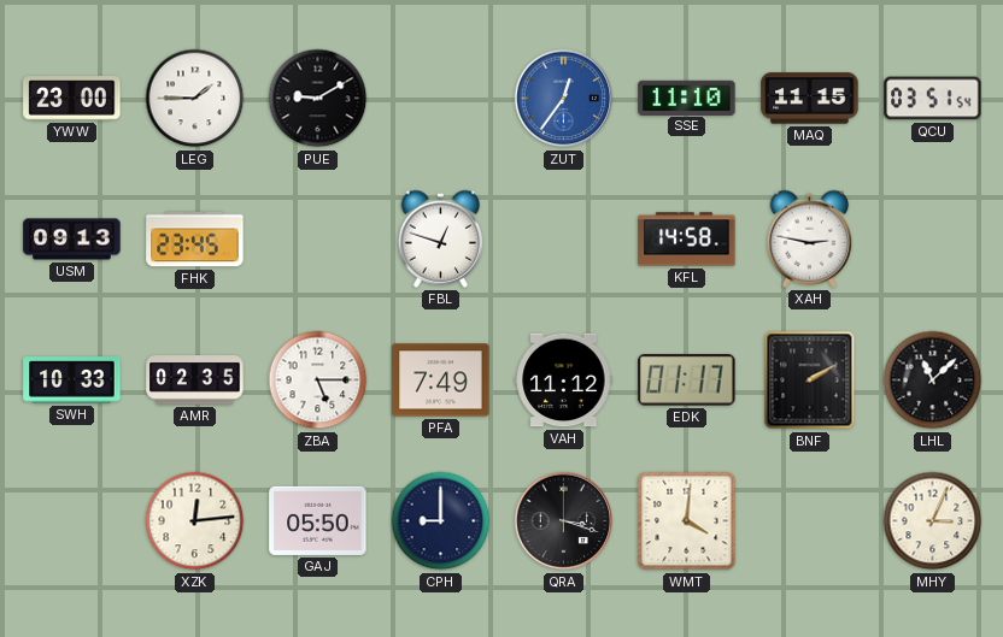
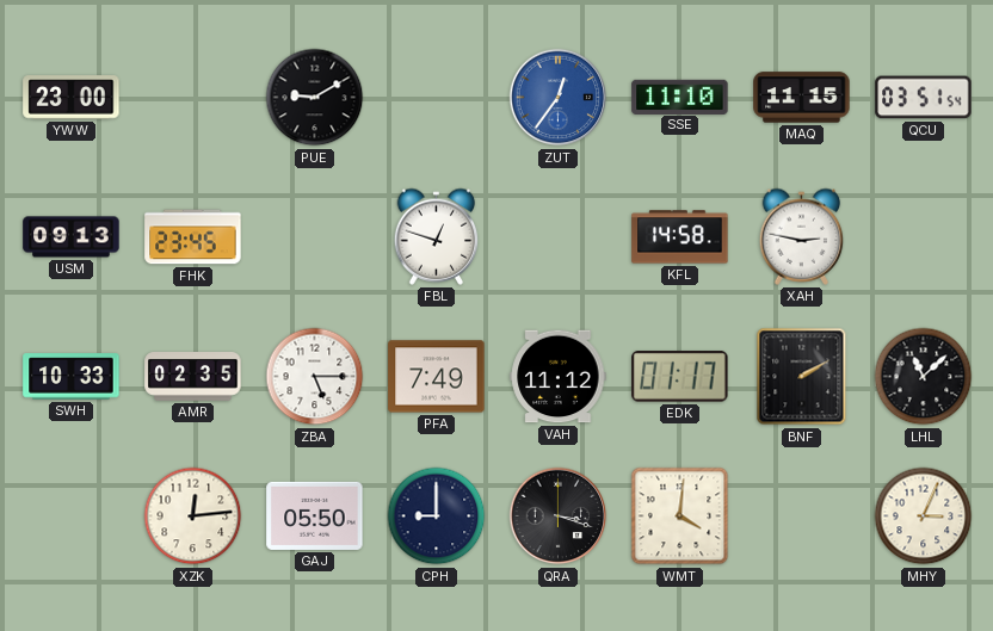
LEG: 1:45 -> none (195, 99)
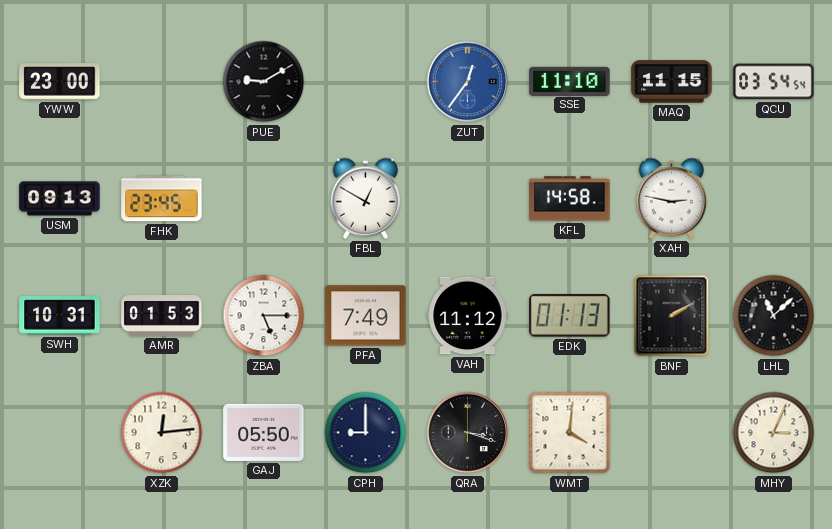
QCU: 03:51 -> 03:54 (774, 82)
FBL: 12:48 -> 12:50 (366, 198)
SWH: 10:33 -> 10:31 (60, 316)
AMR: 02:35 -> 01:53 (162, 316)
EDK: 01:17 -> 01:13 (570, 316)
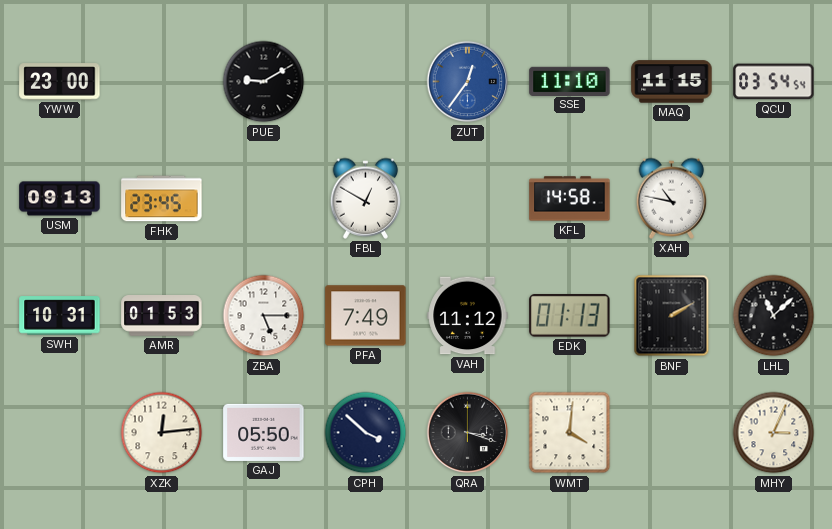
XAH: 2:47 -> 10:47 (672, 198)
CPH: 9:00 -> 3:52 (366, 433)
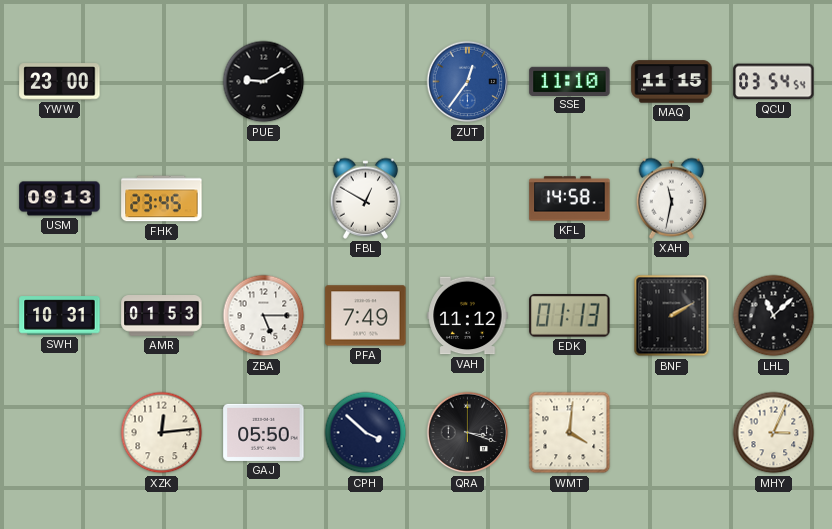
XAH: 10:47 -> 11:32 (672, 198)
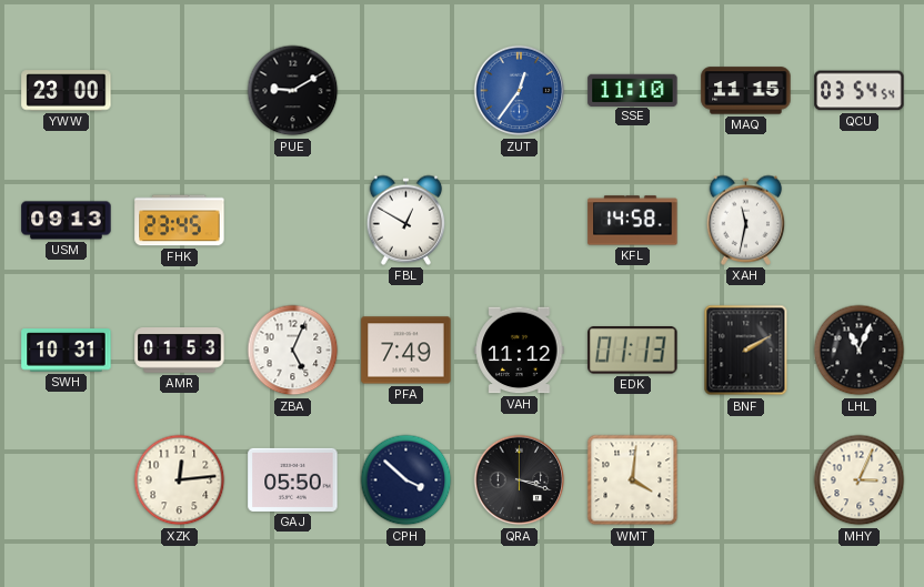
ZBA: 5:15 -> 5:04 (293, 351)
LHL: 11:08 -> 11:04 (860, 351)
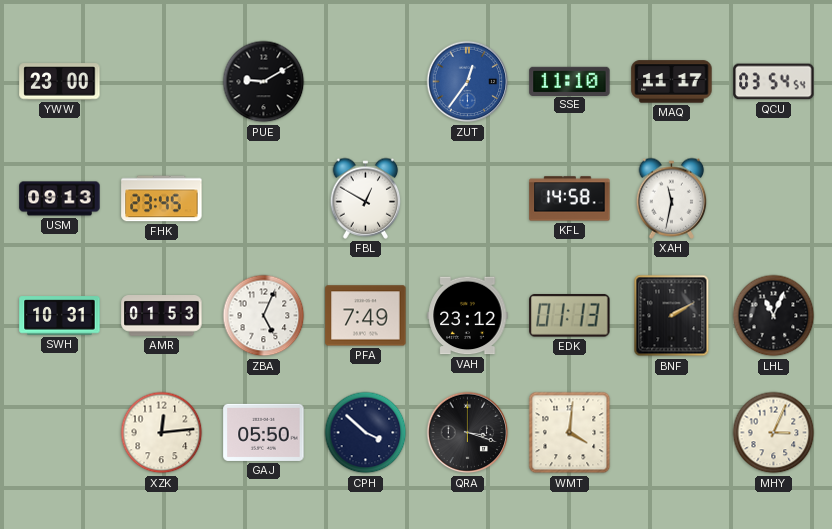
MAQ: 11:15 -> 11:17 (672, 82)
VAH: 11:12 -> 23:12 (468, 316)
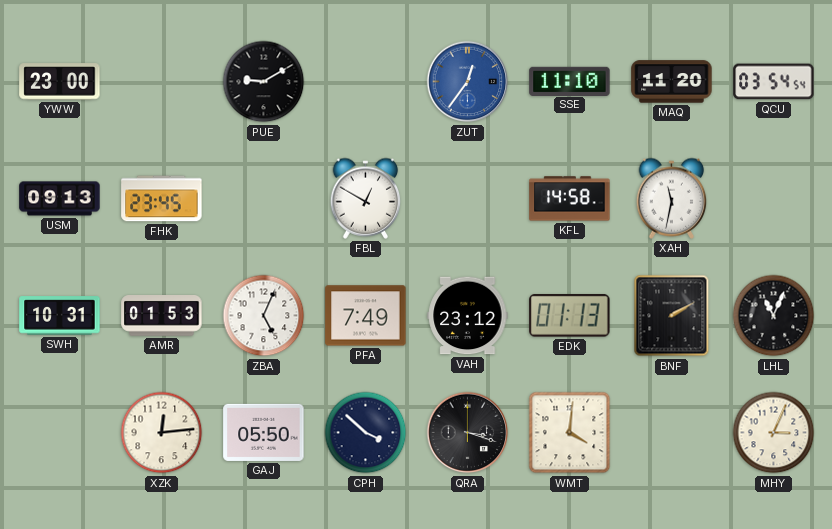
MAQ: 11:17 -> 11:20 (672, 82)
